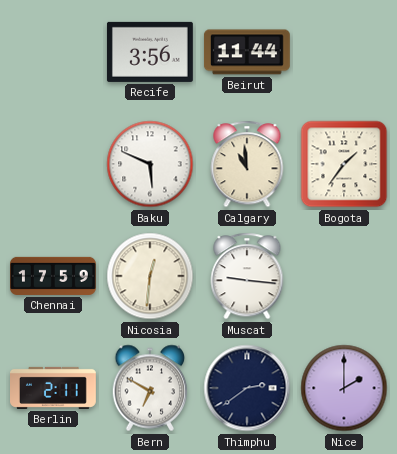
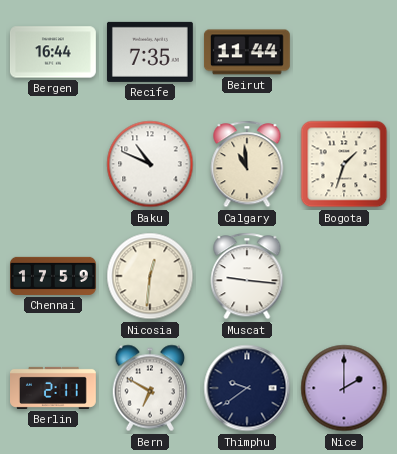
Bergen: none -> 16:44 (53, 52)
Recife: 3:56 -> 7:35 (150, 52)
Baku: 5:49 -> 10:49 (150, 164)
Bogota: 1:36 -> 1:33 (344, 164)
Thimphu: 2:39 -> 9:39 (247, 388)
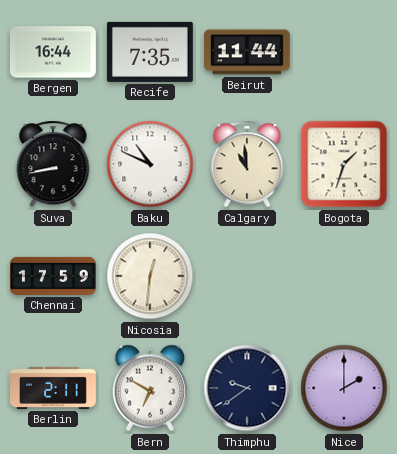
Suva: none -> 8:43 (53, 164)
Muscat: 9:16 -> none (247, 276)
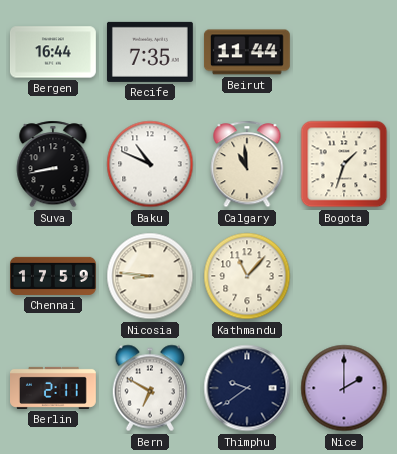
Nicosia: 12:31 -> 8:46 (150, 276)
Kathmandu: none -> 11:07 (247, 276)
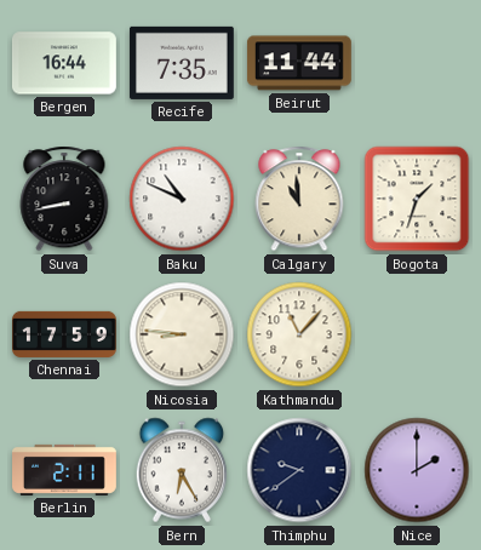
Bern: 6:50 -> 6:25 (182, 470)
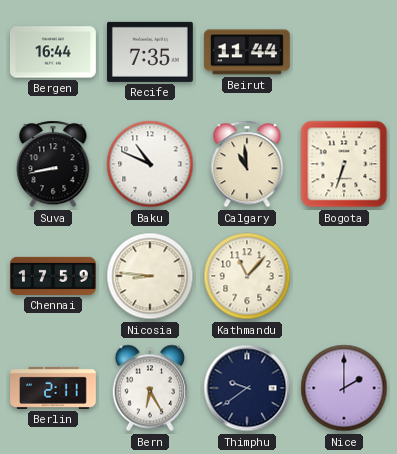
Bogota: 1:33 -> 6:33 (344, 164)
